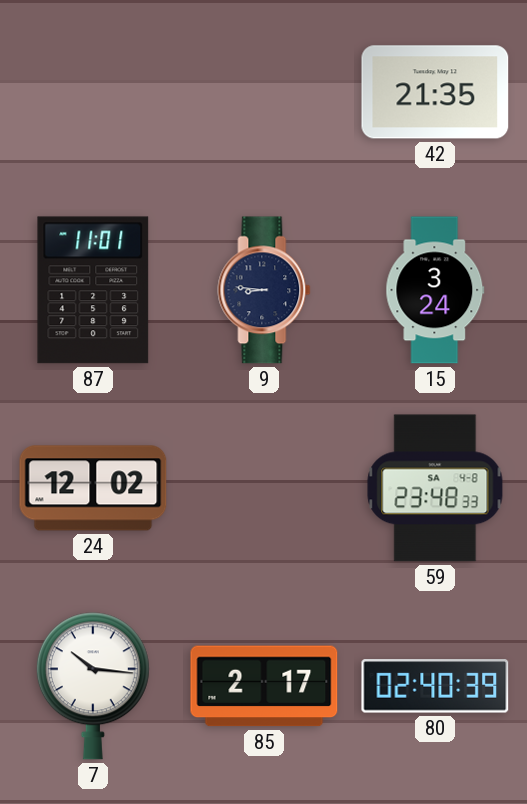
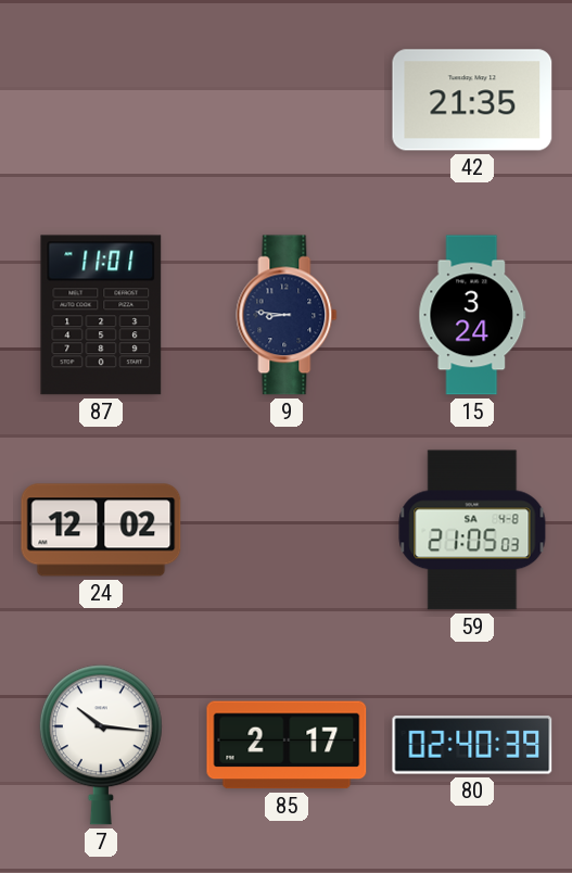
59: 23:48 -> 21:05 (472, 530)
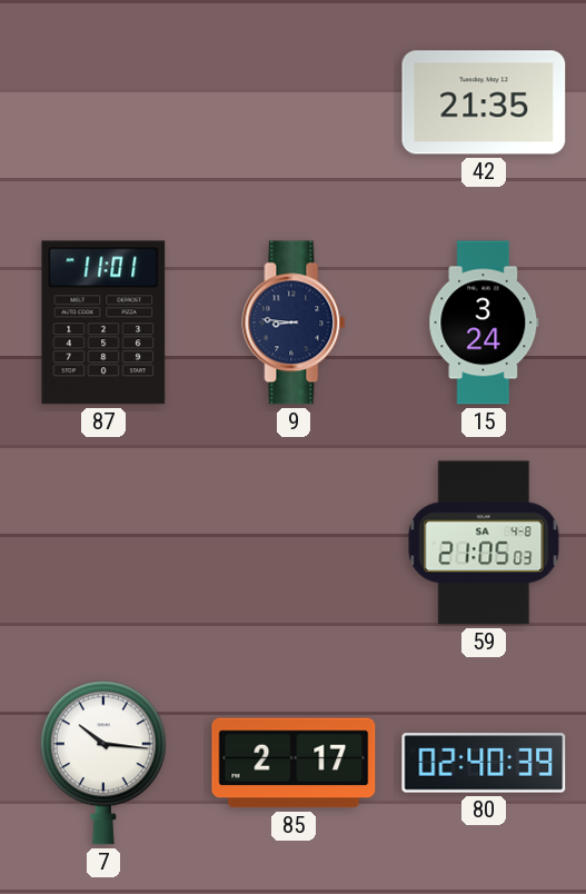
24: 12:02 -> none (101, 530)
